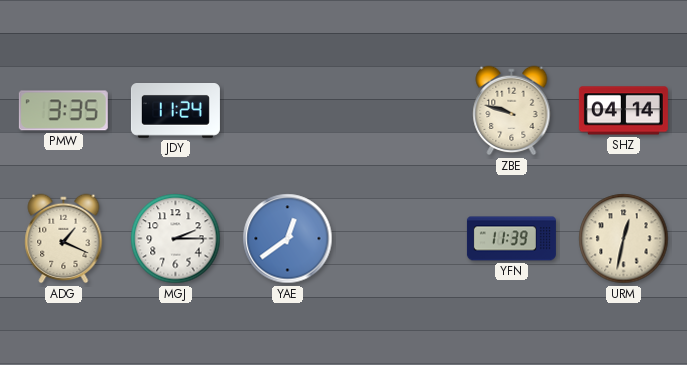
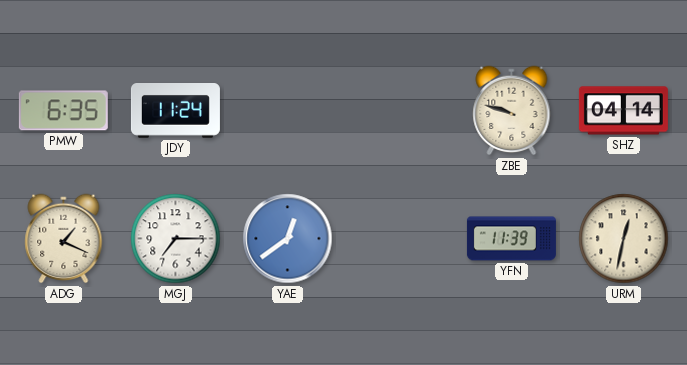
PMW: 3:35 -> 6:35 (63, 111)
MGJ: 2:15 -> 7:15 (176, 239)
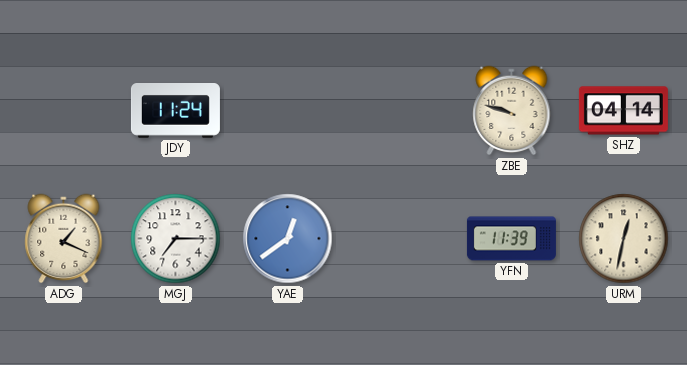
PMW: 6:35 -> none (63, 111)
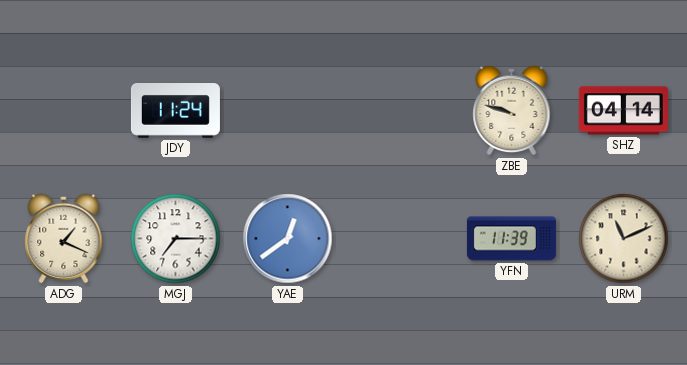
URM: 12:32 -> 11:11 (624, 239)
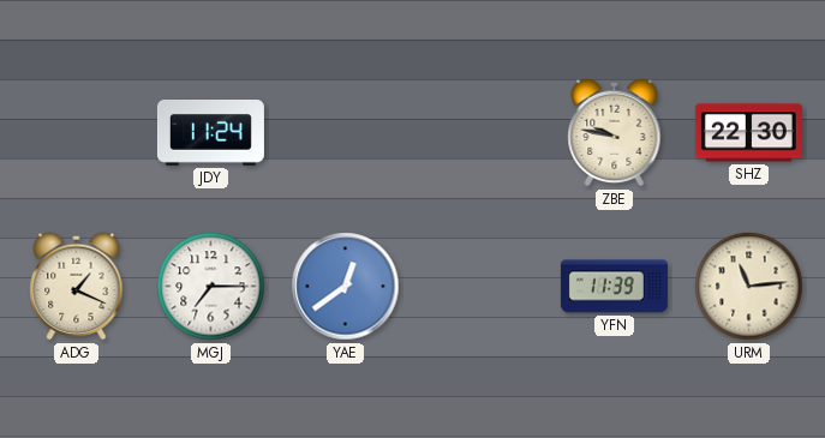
ZBE: 9:48 -> 9:47 (615, 133)
SHZ: 04:14 -> 22:30 (748, 133)
URM: 11:11 -> 11:14 (749, 287)
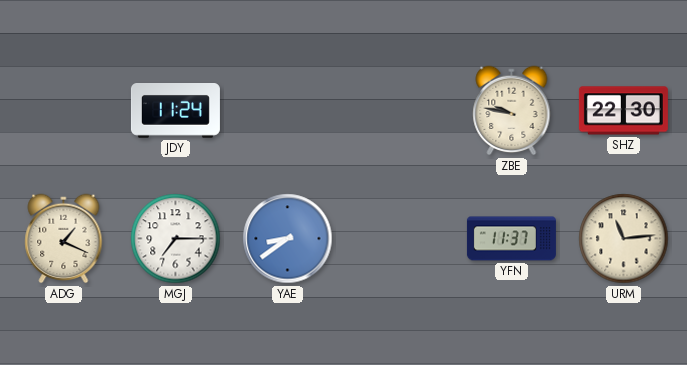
YAE: 12:39 -> 8:39 (288, 239)
YFN: 11:39 -> 11:37 (511, 239)
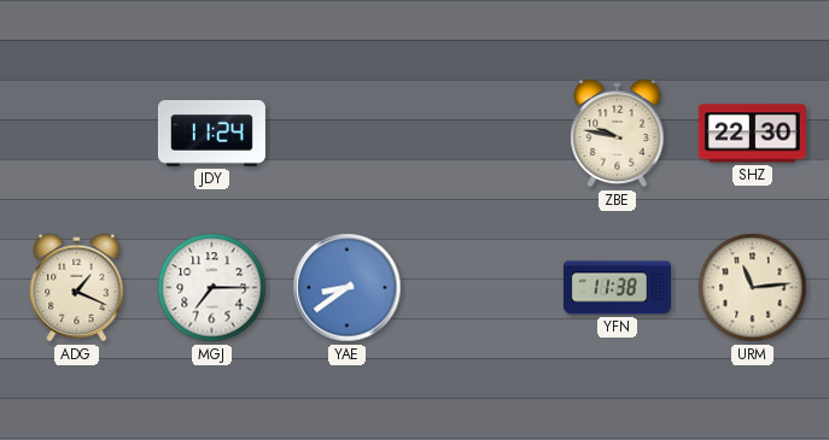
YFN: 11:37 -> 11:38 (617, 288)
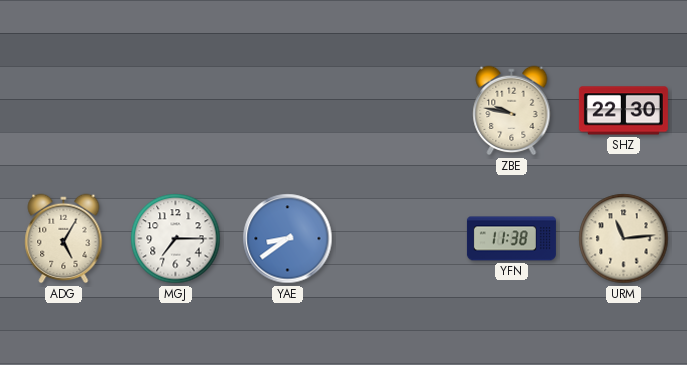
JDY: 11:24 -> none (211, 134)
ADG: 1:19 -> 5:05 (64, 239)
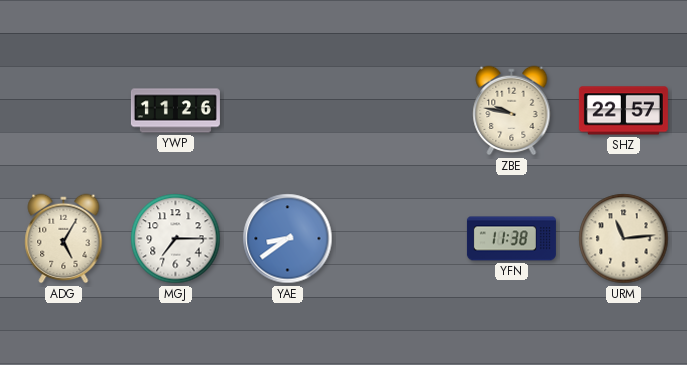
YWP: none -> 11:26 (175, 111)
SHZ: 22:30 -> 22:57 (623, 111)
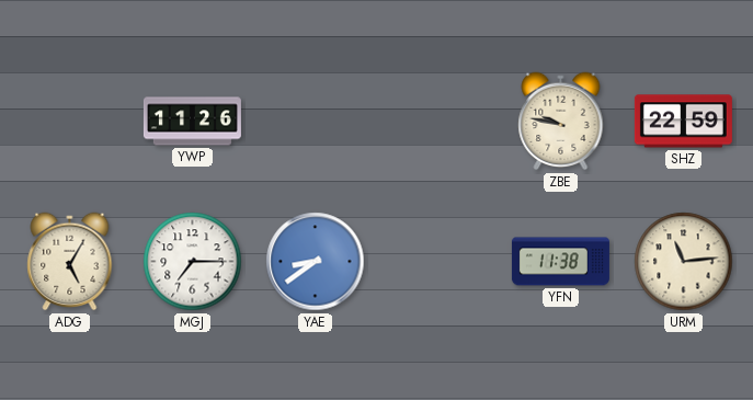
SHZ: 22:57 -> 22:59 (683, 122)
